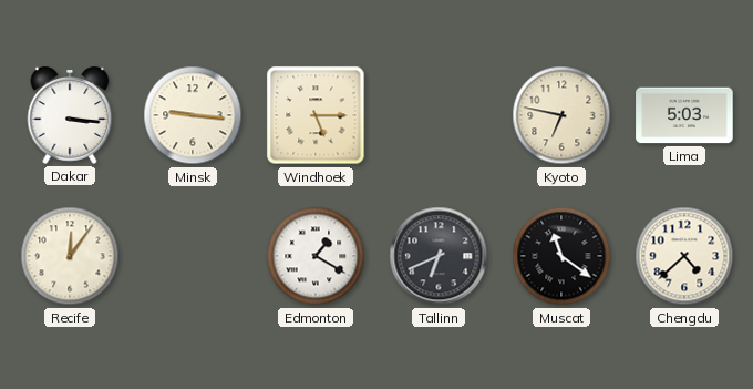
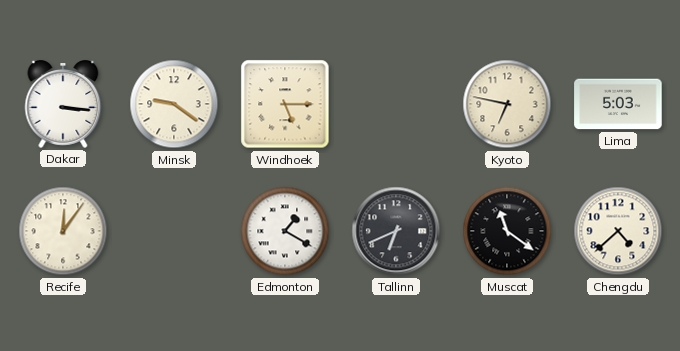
Minsk: 9:16 -> 9:21 (174, 104)
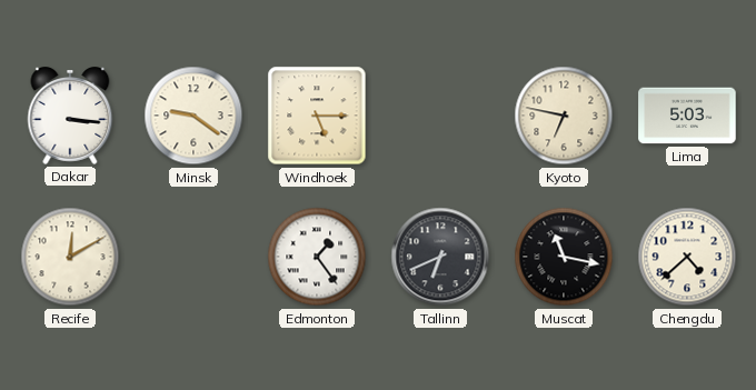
Recife: 12:06 -> 12:10 (70, 257)
Edmonton: 1:20 -> 1:24 (317, 257)
Muscat: 11:21 -> 11:17 (564, 257)
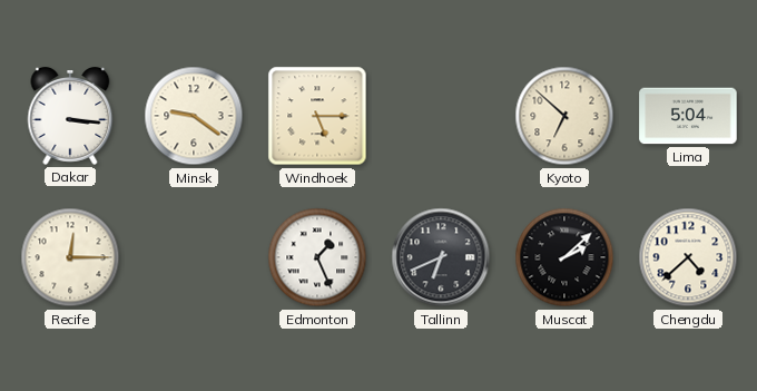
Kyoto: 6:47 -> 6:52 (564, 116)
Lima: 5:03 -> 5:04 (688, 116)
Recife: 12:10 -> 12:15 (70, 257)
Edmonton: 1:24 -> 1:26 (317, 257)
Muscat: 11:17 -> 2:08 (564, 257)
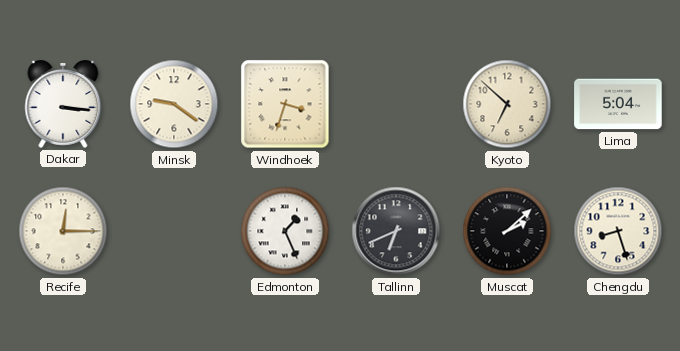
Windhoek: 5:15 -> 3:33 (285, 104)
Chengdu: 4:38 -> 8:27 (618, 231)
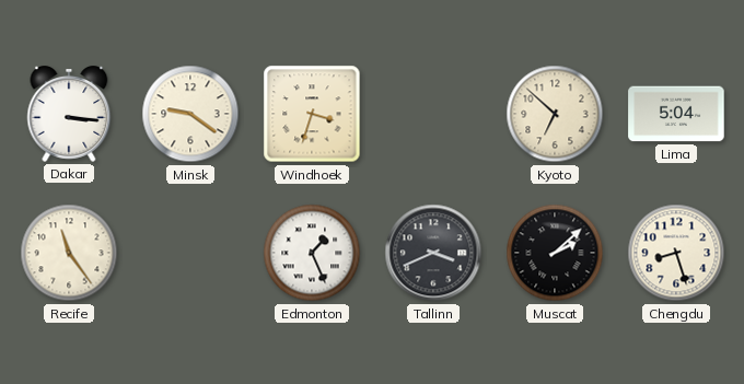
Recife: 12:15 -> 11:24 (69, 253)
Tallinn: 6:41 -> 3:41 (433, 253)
